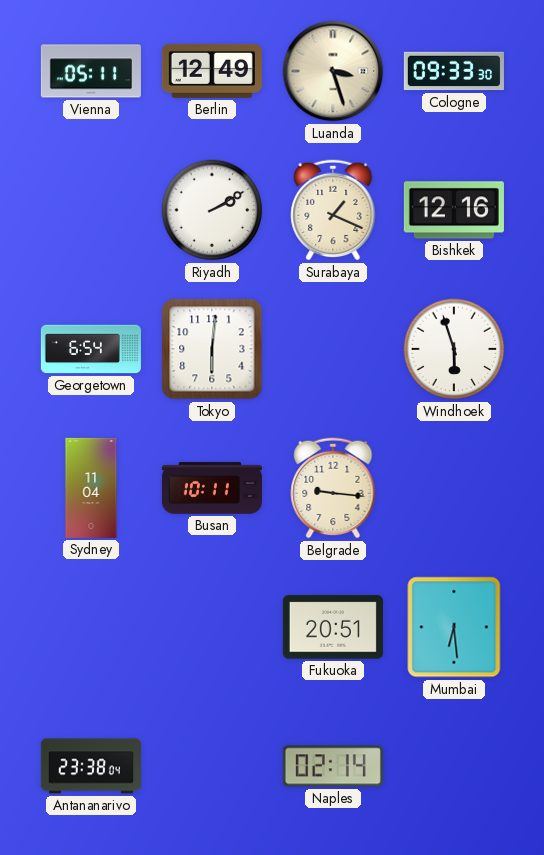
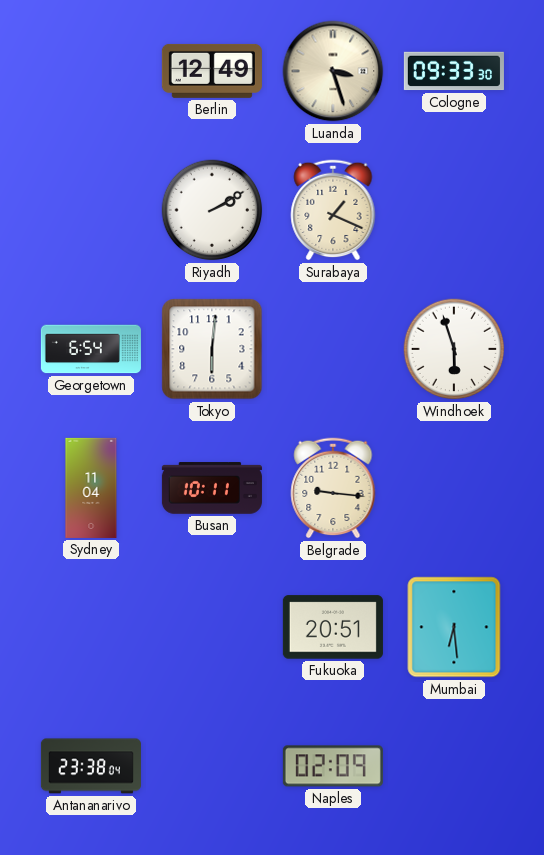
Vienna: 05:11 -> none (91, 71)
Bishkek: 12:16 -> none (454, 210)
Naples: 02:14 -> 02:09 (333, 766)
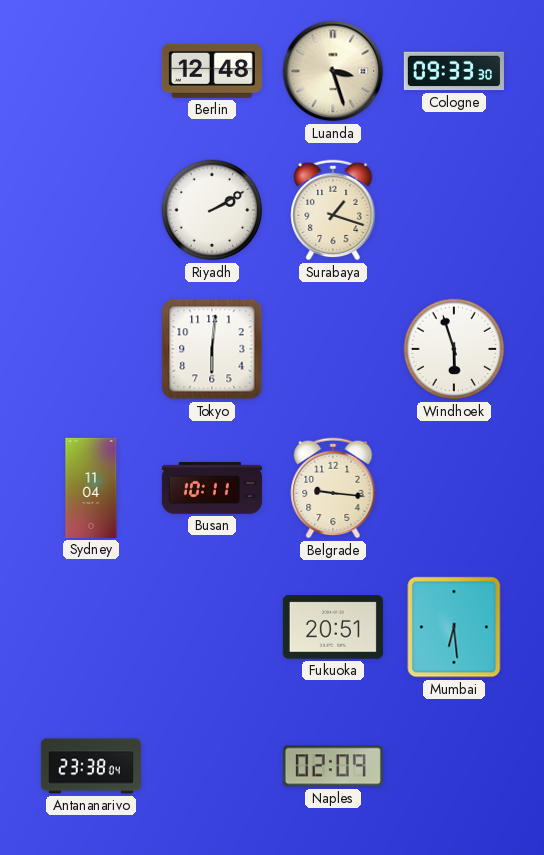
Berlin: 12:49 -> 12:48 (212, 71)
Surabaya: 1:19 -> 1:18 (333, 210)
Georgetown: 6:54 -> none (91, 349)
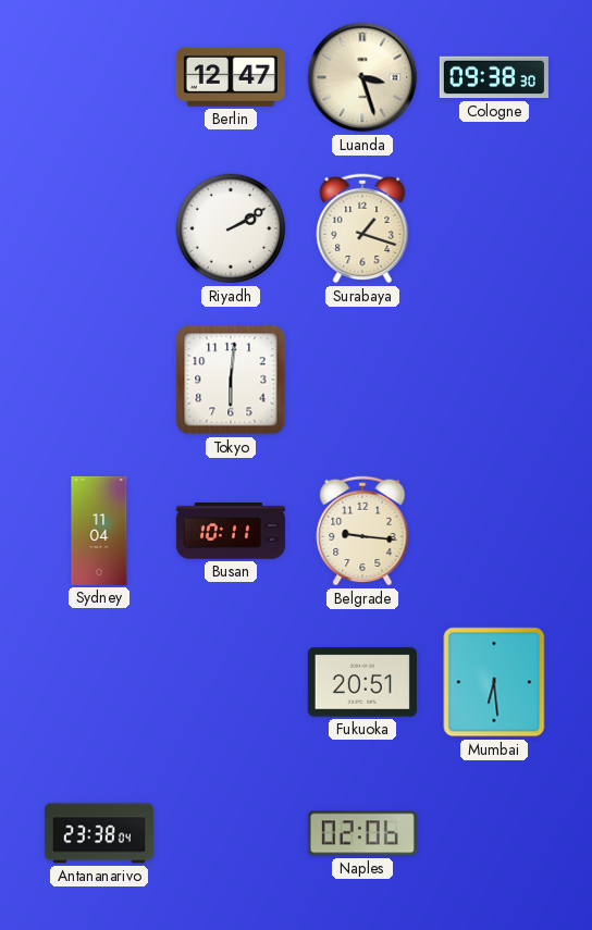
Berlin: 12:48 -> 12:47 (231, 77)
Cologne: 09:33 -> 09:38 (494, 77)
Windhoek: 5:57 -> none (454, 349)
Naples: 02:09 -> 02:06 (362, 833)
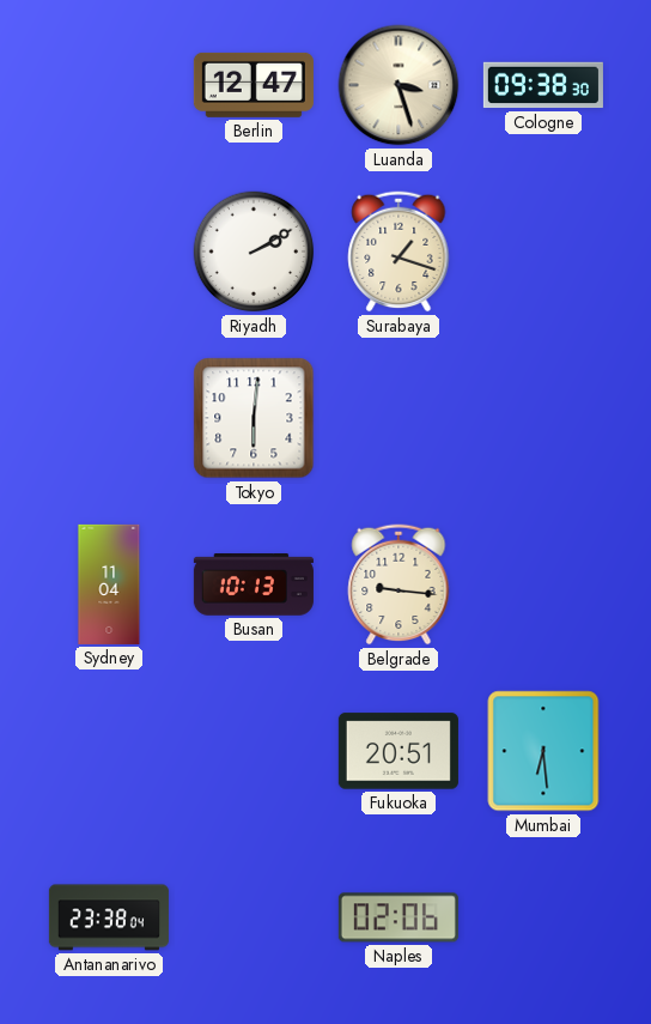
Busan: 10:11 -> 10:13 (254, 584)
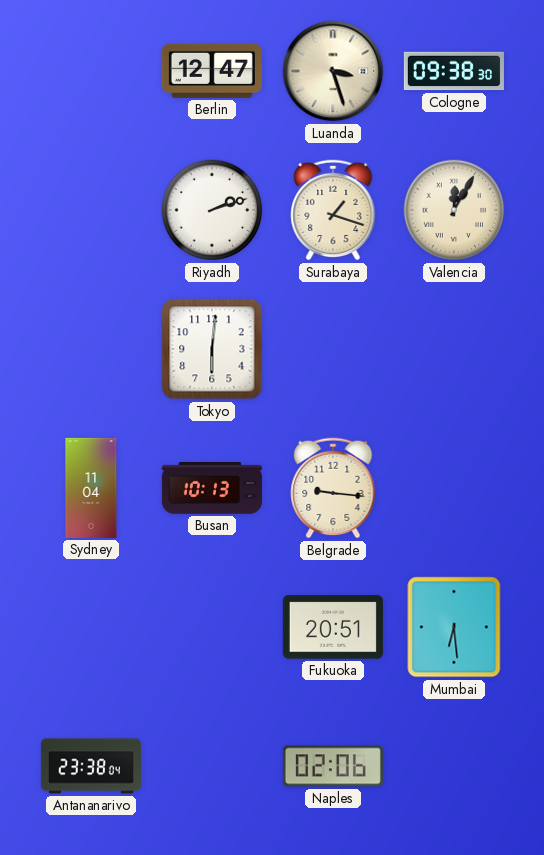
Riyadh: 2:10 -> 2:12 (212, 210)
Valencia: none -> 12:05 (454, 210)
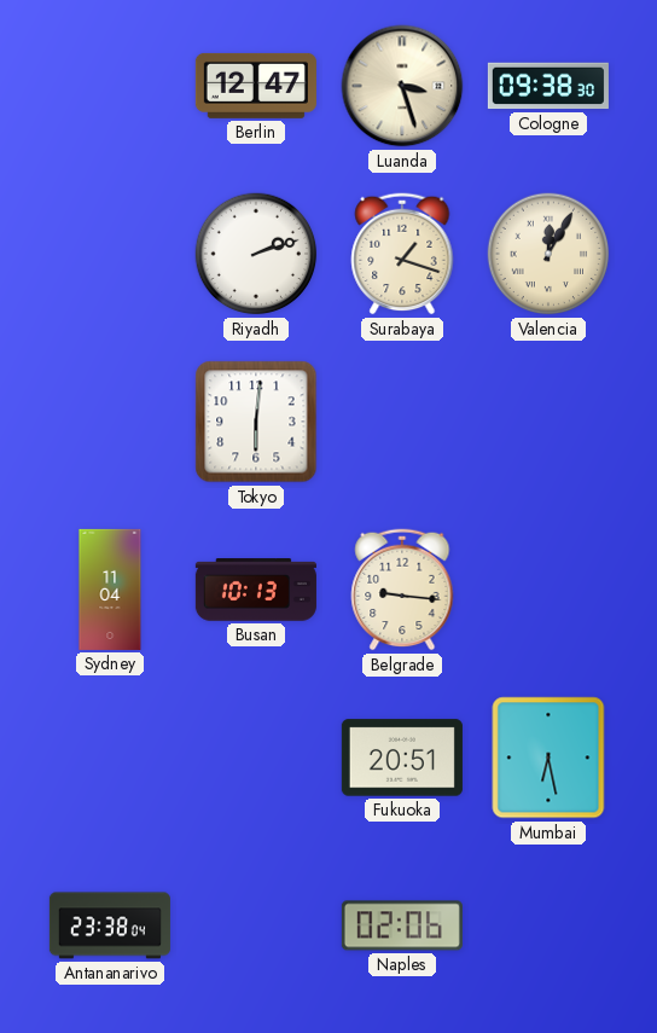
Mumbai: 6:29 -> 6:28 (548, 758)
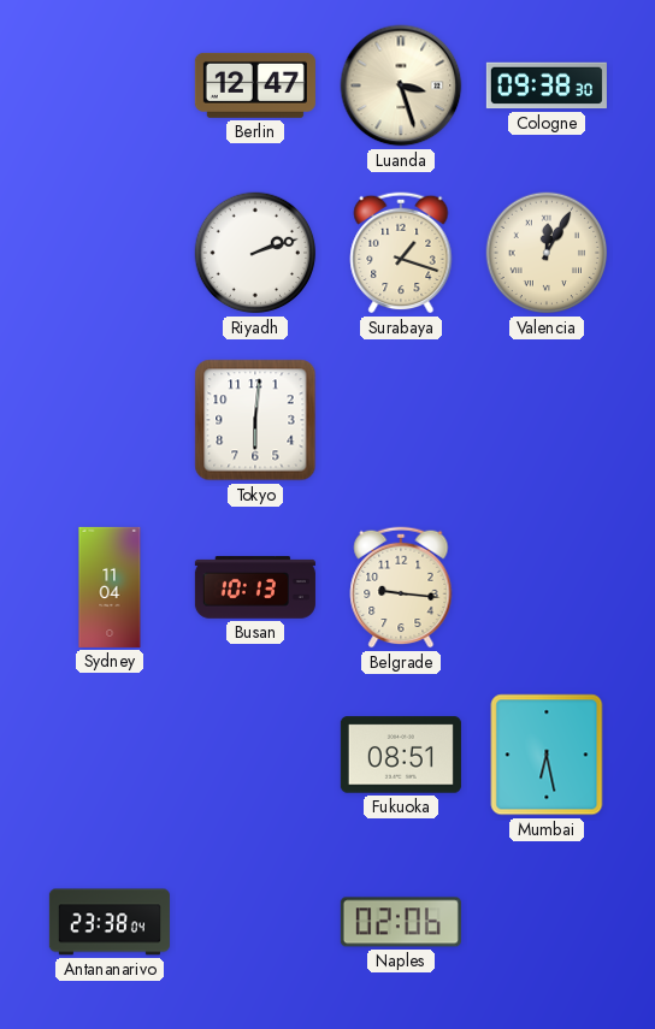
Fukuoka: 20:51 -> 08:51 (401, 755)
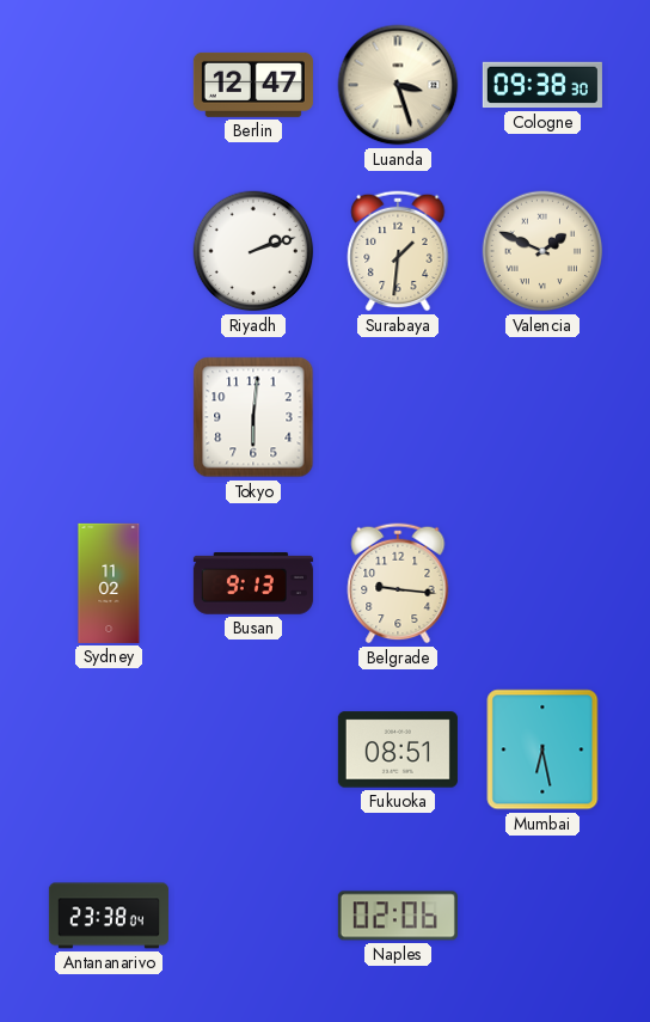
Surabaya: 1:18 -> 1:31 (398, 251)
Valencia: 12:05 -> 1:49 (542, 251)
Sydney: 11:04 -> 11:02 (109, 583)
Busan: 10:13 -> 9:13 (253, 583)
